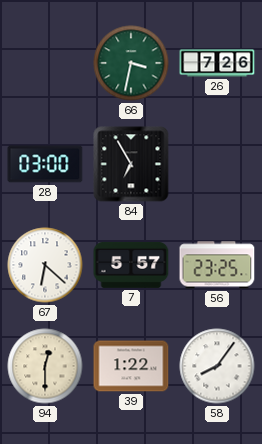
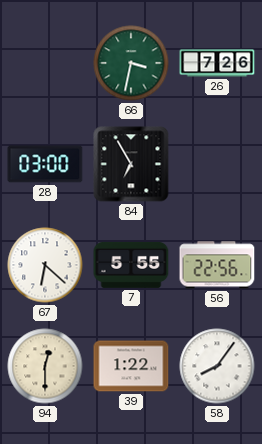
7: 5:57 -> 5:55 (131, 265)
56: 23:25 -> 22:56 (217, 265)
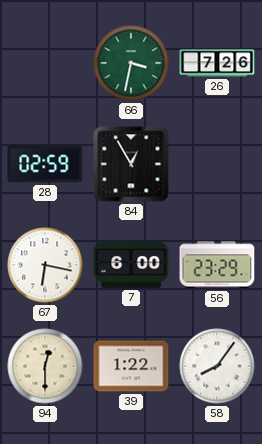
28: 03:00 -> 02:59 (45, 164)
84: 6:55 -> 12:55 (131, 164)
67: 6:22 -> 6:17 (45, 265)
7: 5:55 -> 6:00 (131, 265)
56: 22:56 -> 23:29 (217, 265)
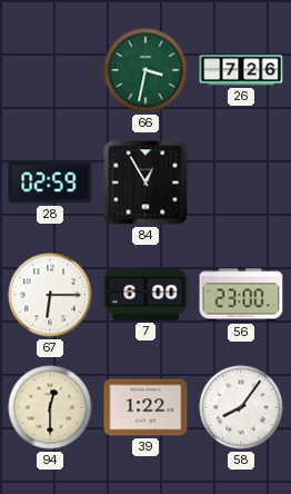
67: 6:17 -> 6:15 (50, 295)
56: 23:29 -> 23:00 (241, 295)
